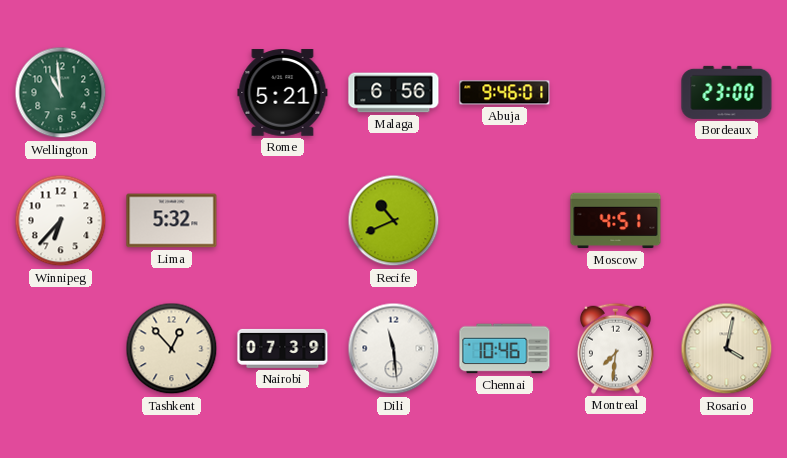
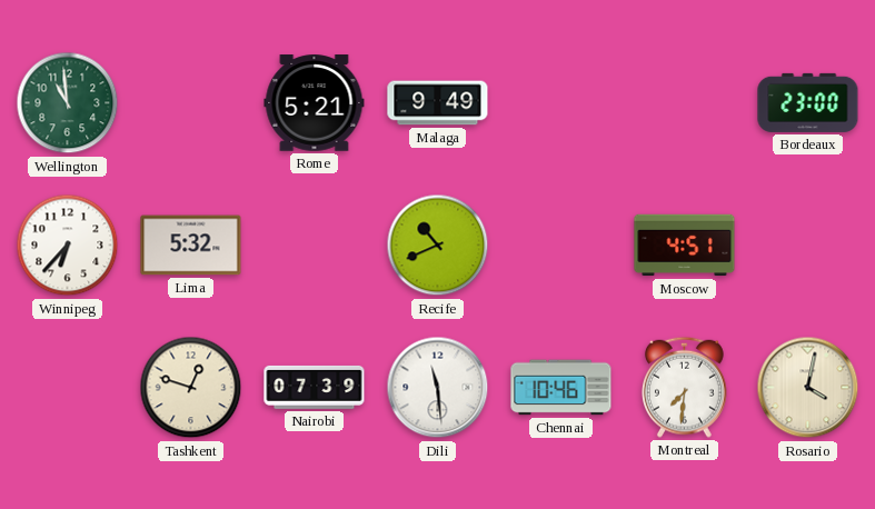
Malaga: 6:56 -> 9:49 (438, 103)
Abuja: 9:46 -> none (505, 93)
Tashkent: 12:53 -> 12:48 (191, 388)
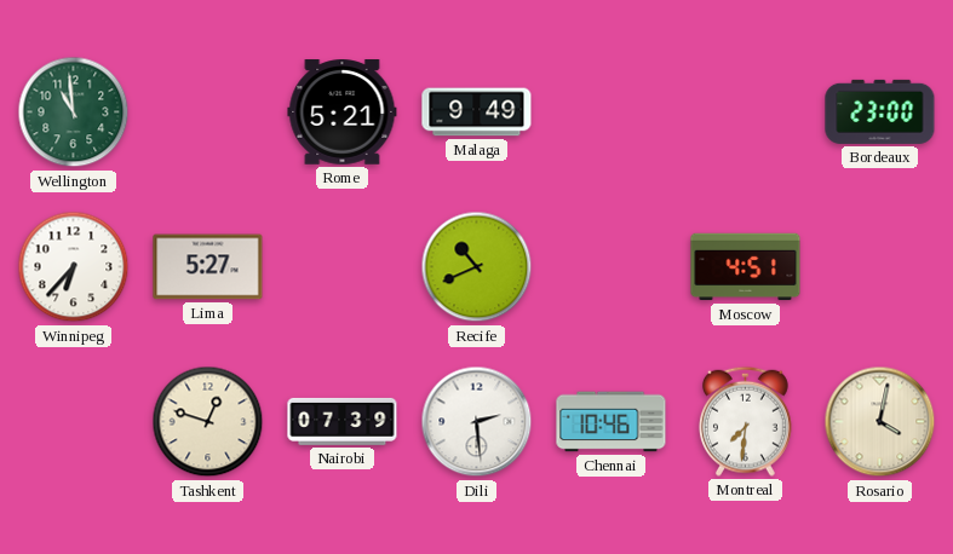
Lima: 5:32 -> 5:27 (208, 267)
Dili: 11:29 -> 2:29 (477, 422)
